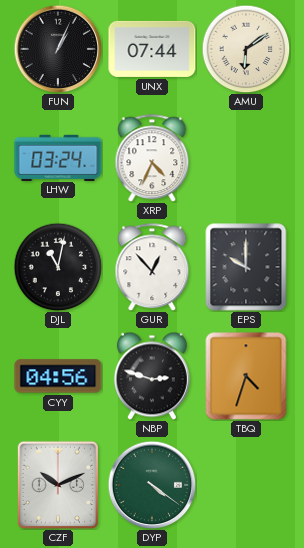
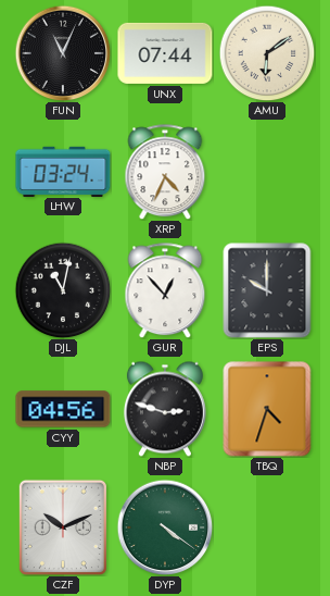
FUN: 1:04 -> 11:04 (63, 53)
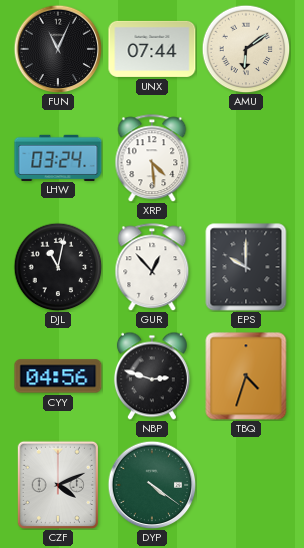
XRP: 4:34 -> 4:29 (152, 158)
CZF: 10:11 -> 4:11 (58, 485)
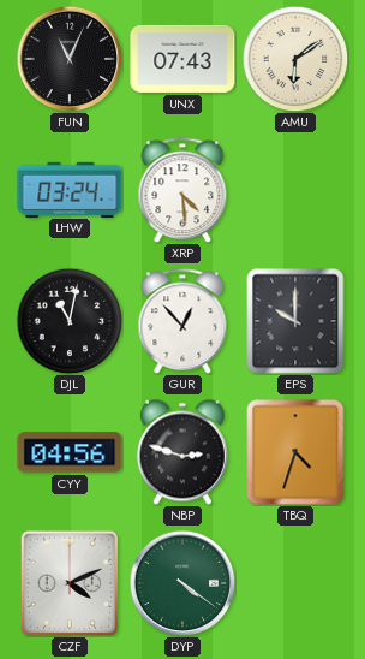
UNX: 07:44 -> 07:43 (182, 59)
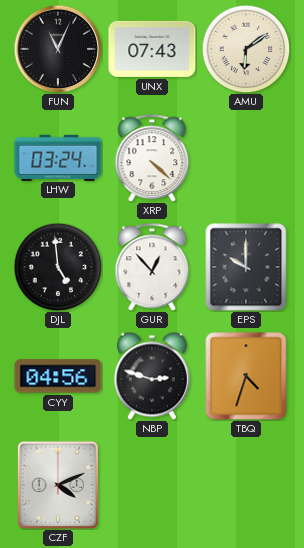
XRP: 4:29 -> 4:22 (152, 158)
DJL: 11:02 -> 4:59 (58, 267)
DYP: 4:21 -> none (182, 583)
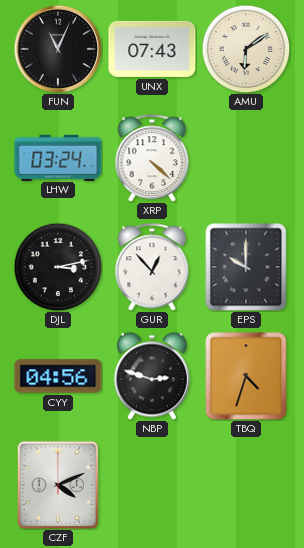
DJL: 4:59 -> 3:13 (58, 267)
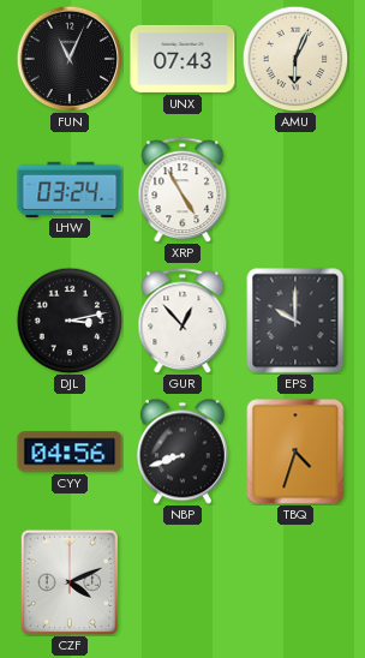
AMU: 6:09 -> 6:04 (295, 59)
XRP: 4:22 -> 4:55 (182, 190)
NBP: 2:48 -> 8:42 (182, 451)
